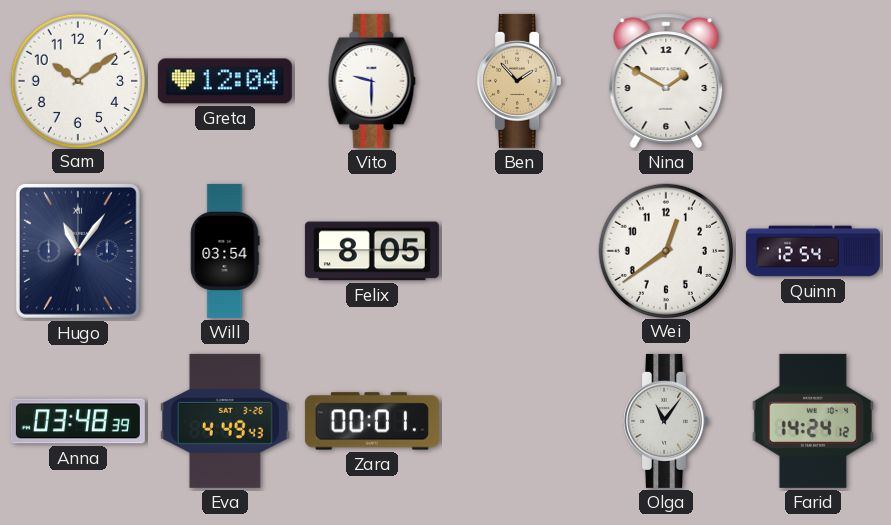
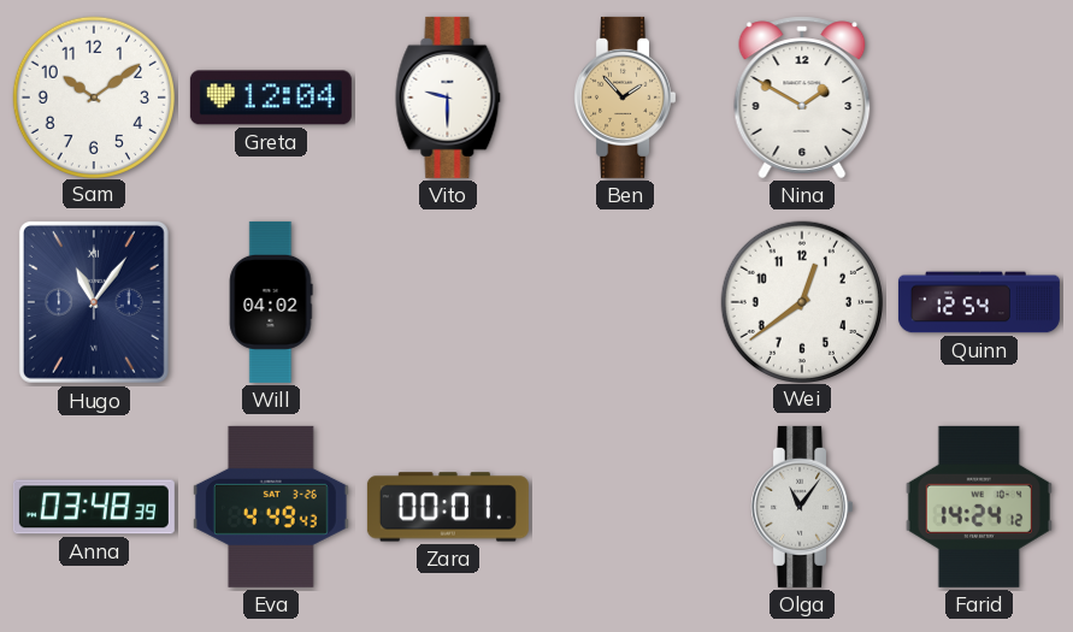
Will: 03:54 -> 04:02 (271, 302)
Felix: 8:05 -> none (372, 251)
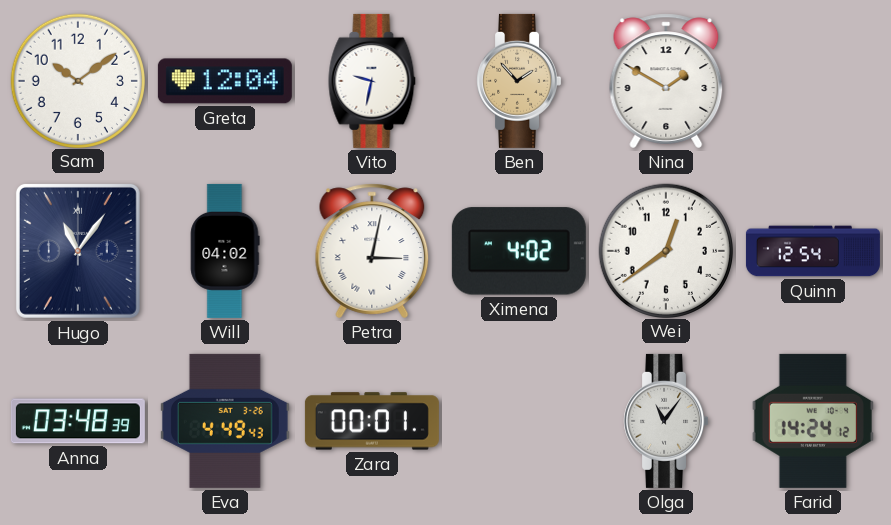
Vito: 9:30 -> 9:32 (372, 81)
Petra: none -> 3:02 (372, 251)
Ximena: none -> 4:02 (519, 251)
